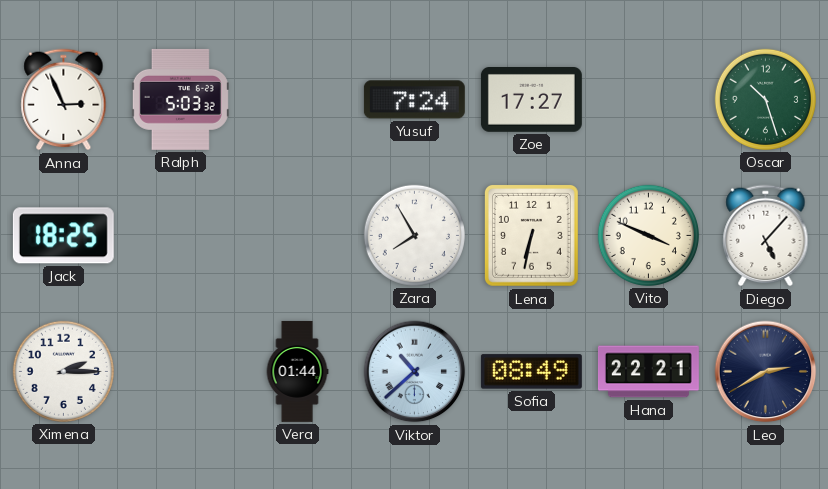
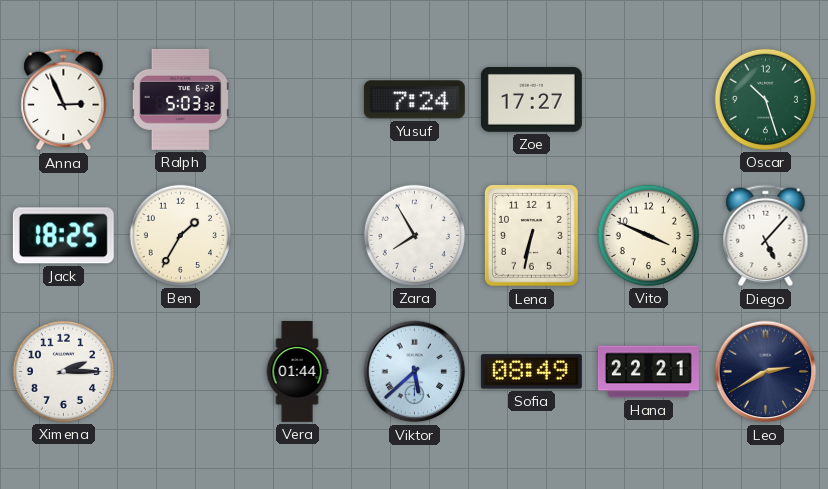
Ben: none -> 1:35 (180, 235)
Viktor: 10:38 -> 5:38 (415, 372)
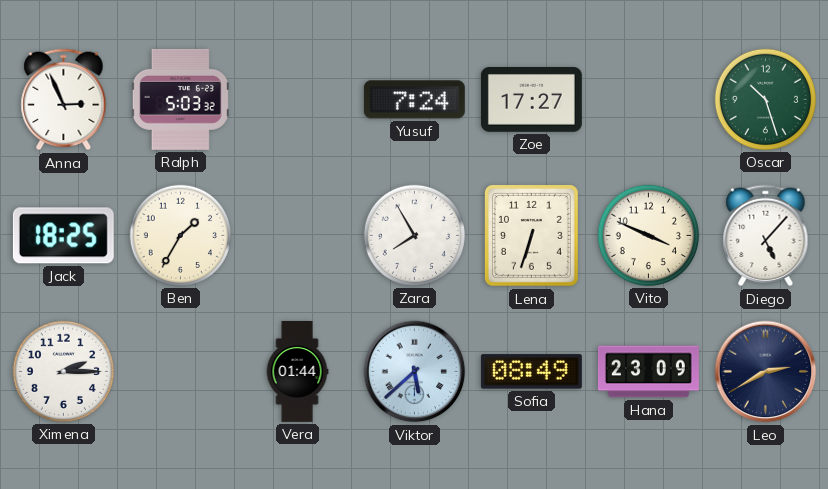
Lena: 6:32 -> 6:33 (531, 235)
Hana: 22:21 -> 23:09 (648, 372)
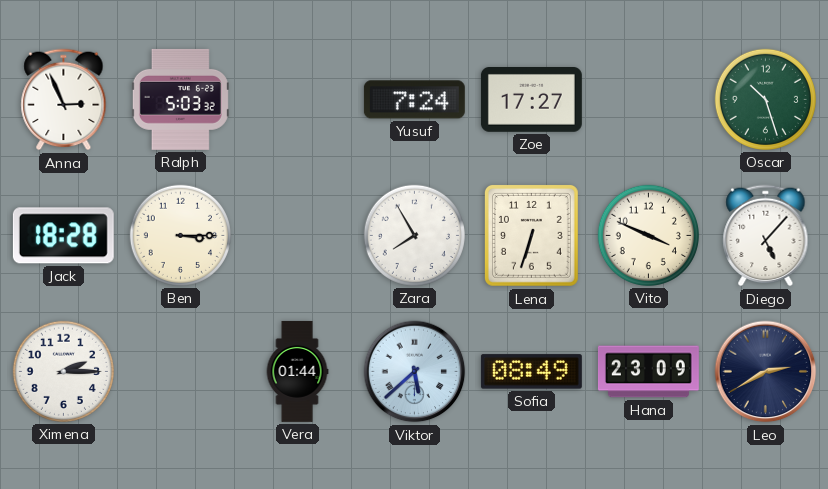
Jack: 18:25 -> 18:28 (63, 236)
Ben: 1:35 -> 3:15 (180, 235)
